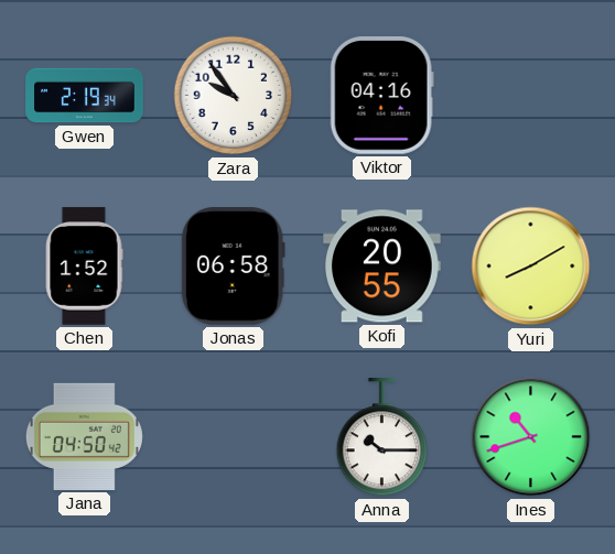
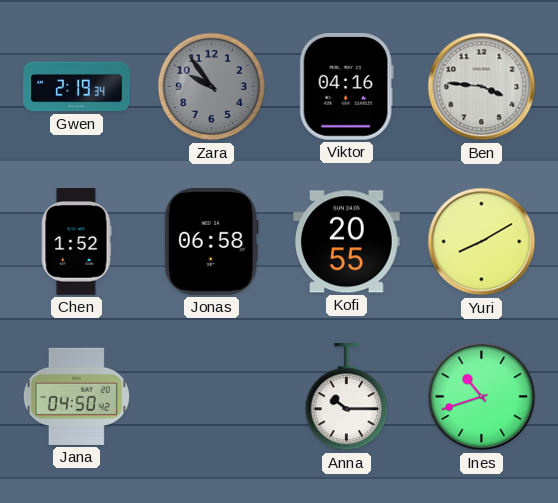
Zara dial: white -> grey (212, 87)
Ben: none -> 3:46 (482, 87)
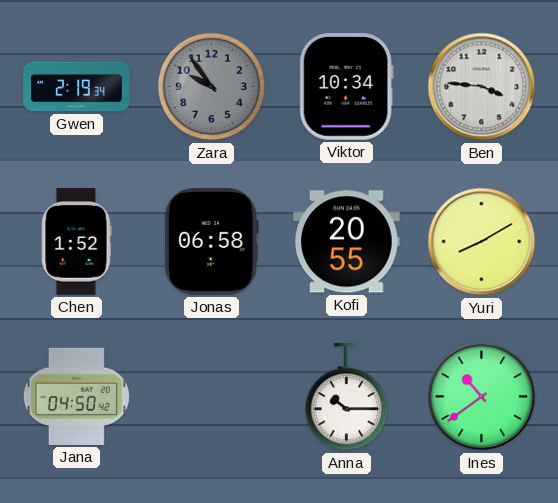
Viktor: 04:16 -> 10:34 (346, 87)
Ines: 10:42 -> 10:39 (482, 397)
